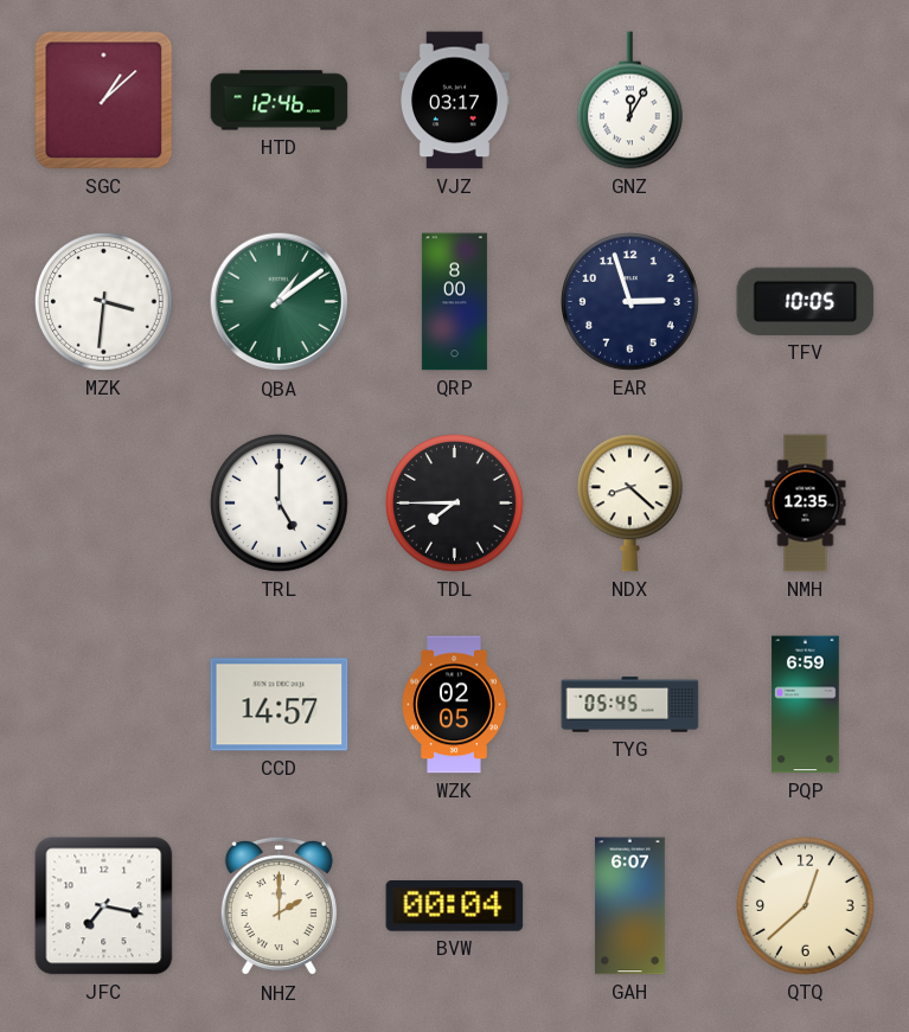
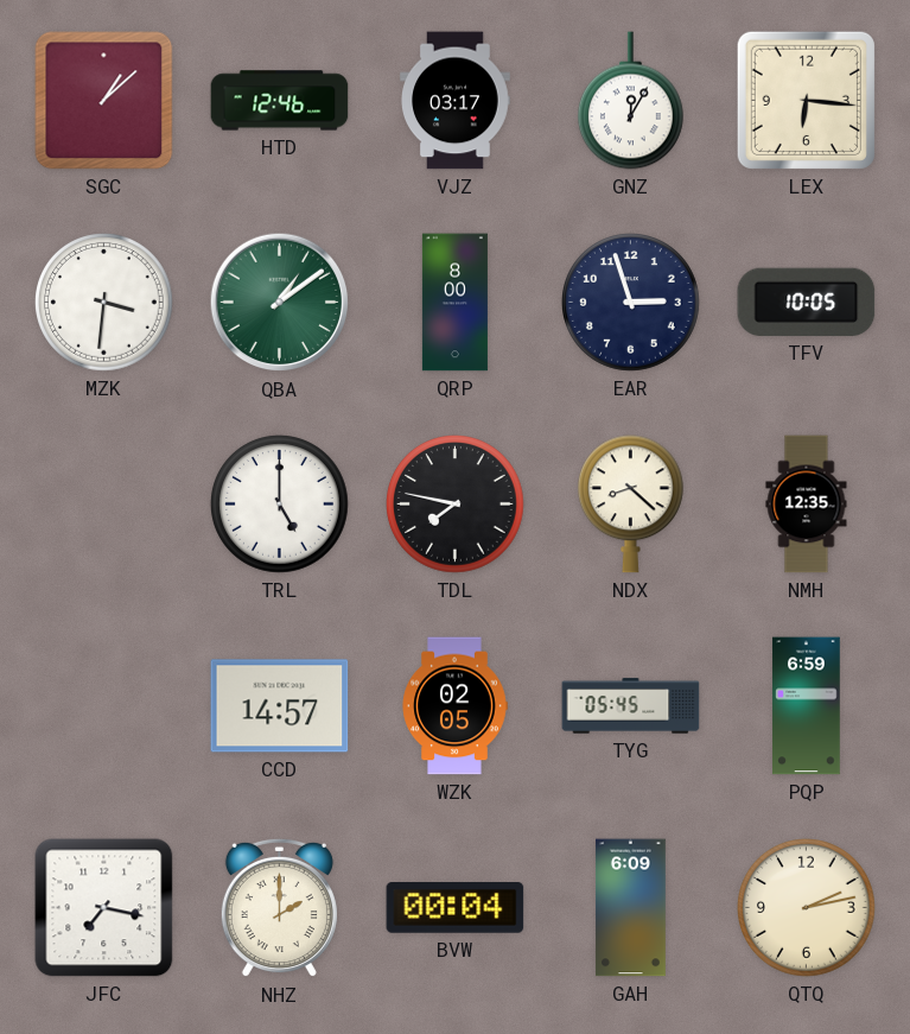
LEX: none -> 6:16 (806, 100)
TDL: 7:45 -> 7:47 (456, 505)
GAH: 6:07 -> 6:09 (630, 908)
QTQ: 12:38 -> 2:13 (807, 908)
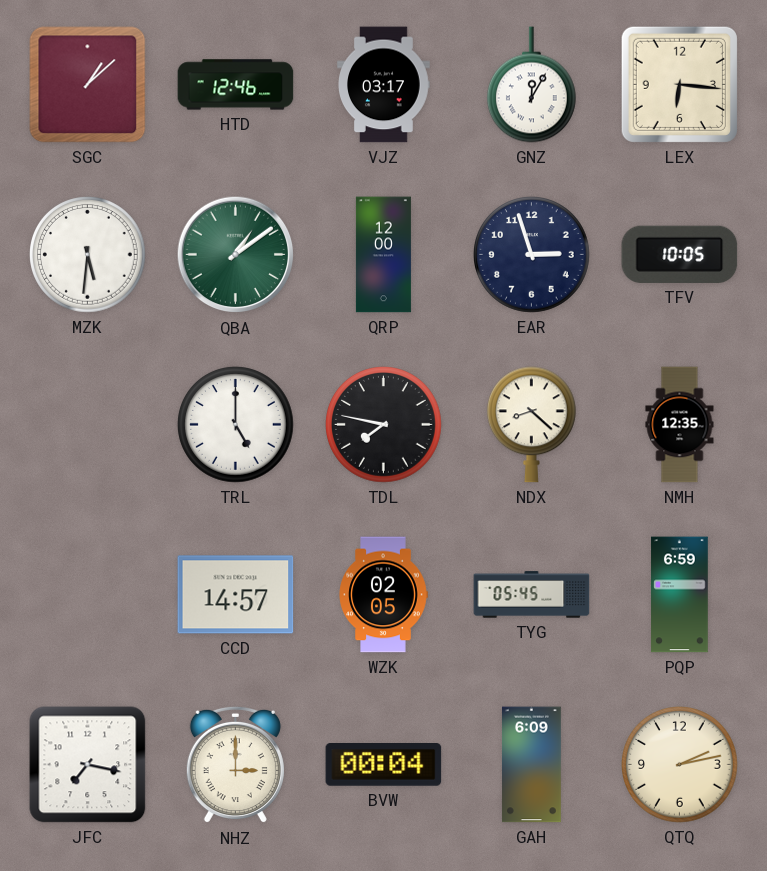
MZK: 3:31 -> 5:31 (88, 255)
QRP: 8:00 -> 12:00 (383, 255)
NHZ: 2:00 -> 3:00 (235, 765)
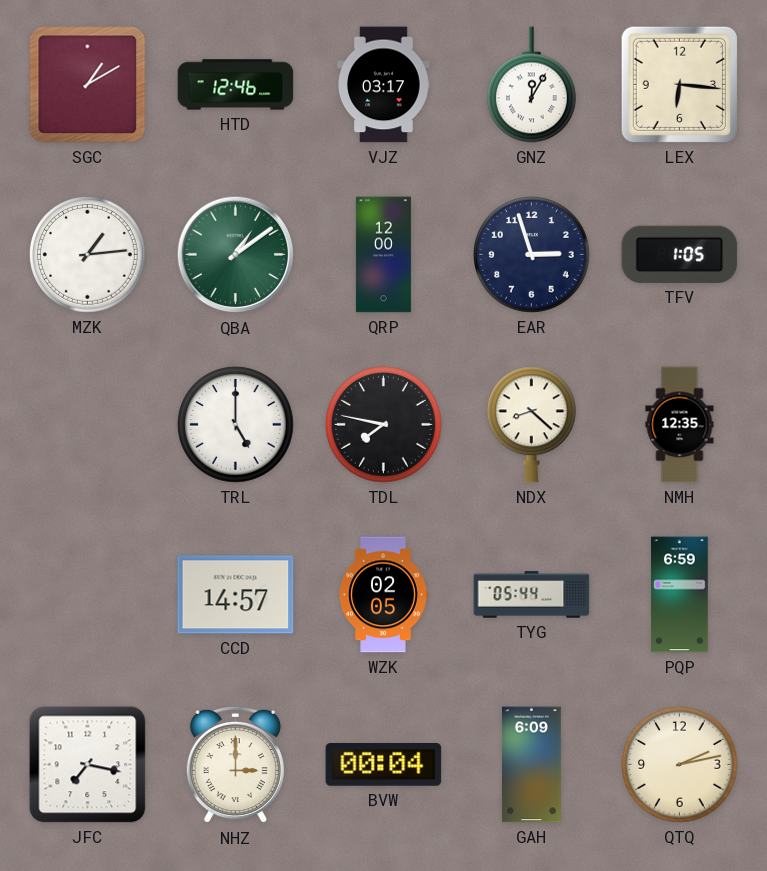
SGC: 1:08 -> 1:10 (88, 85)
MZK: 5:31 -> 1:14 (88, 255)
TFV: 10:05 -> 1:05 (680, 254)
TYG: 05:45 -> 05:44 (532, 595)
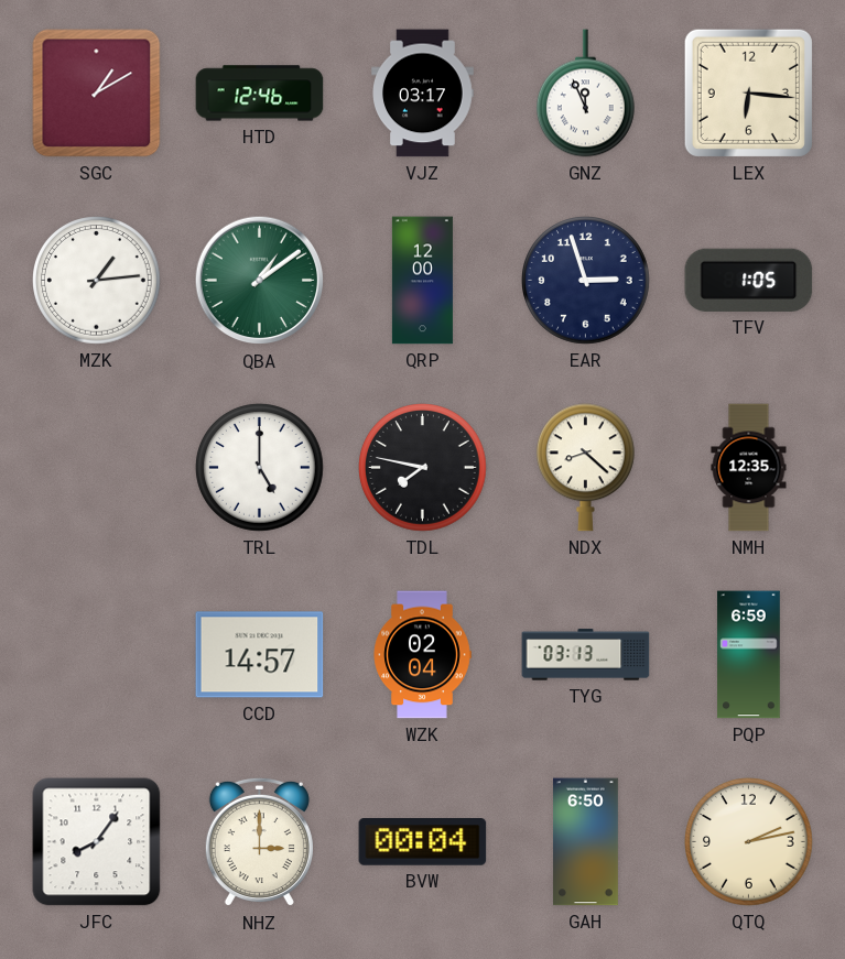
GNZ: 12:05 -> 11:56 (585, 94)
WZK: 02:05 -> 02:04 (422, 655)
TYG: 05:44 -> 03:13 (586, 655)
JFC: 7:17 -> 8:06 (97, 842)
GAH: 6:09 -> 6:50 (585, 842)
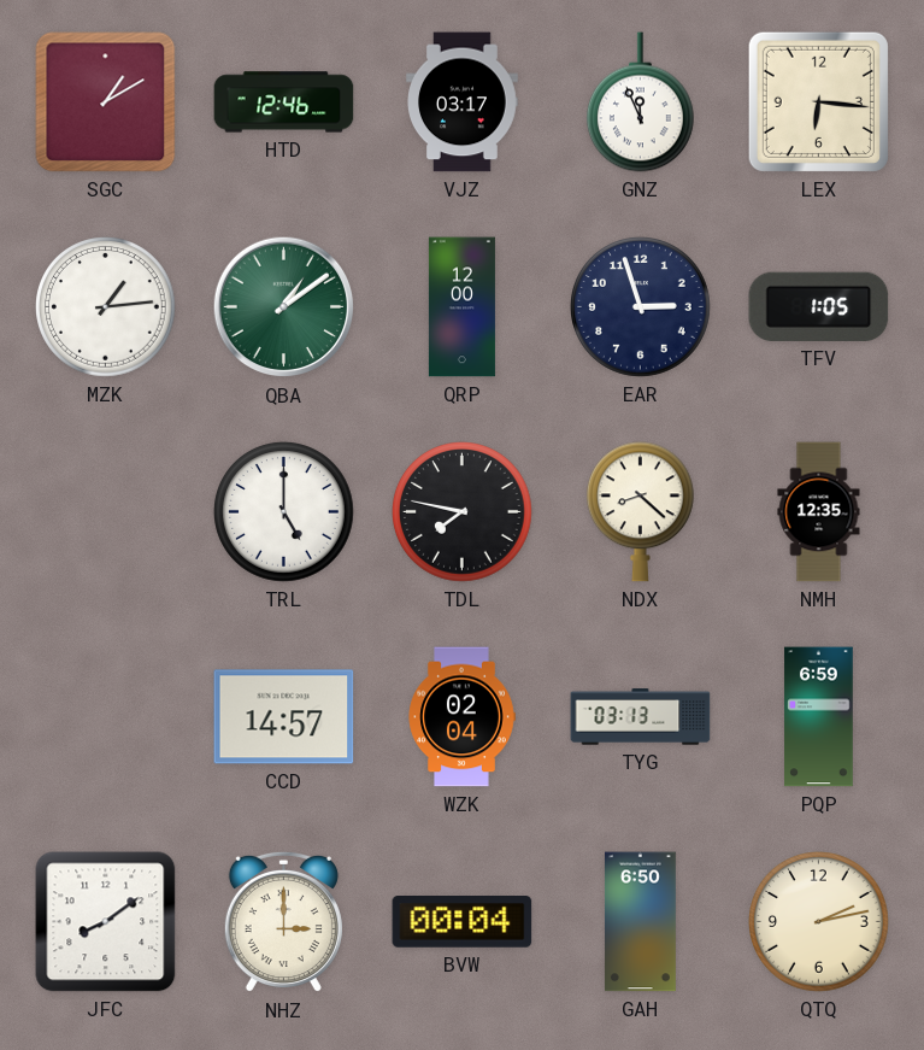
JFC: 8:06 -> 8:09 (106, 922)
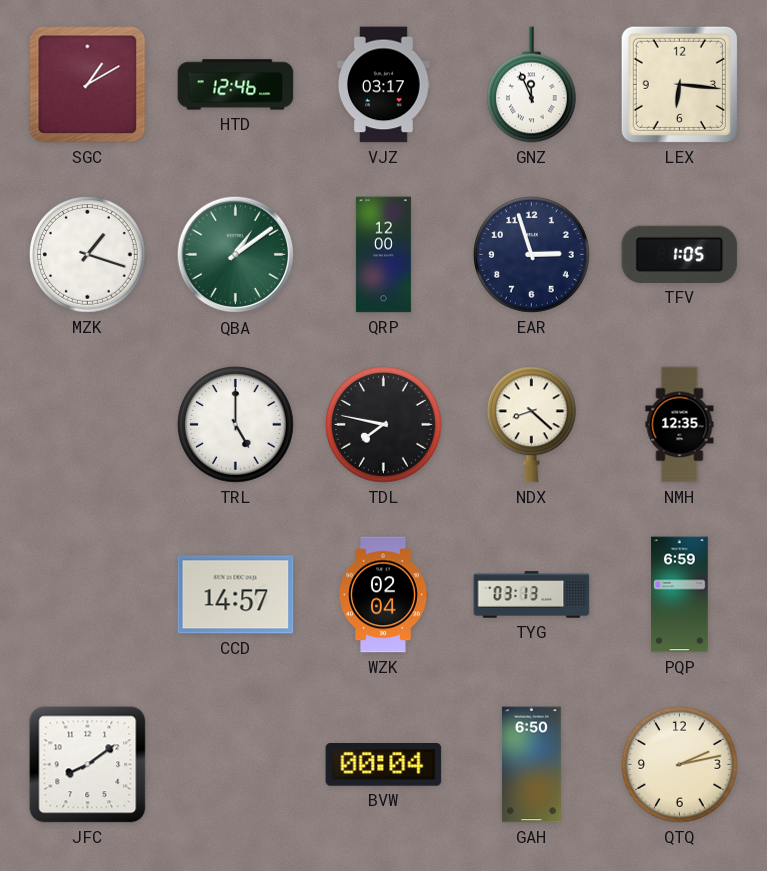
MZK: 1:14 -> 1:18 (88, 255)
NHZ: 3:00 -> none (283, 922)
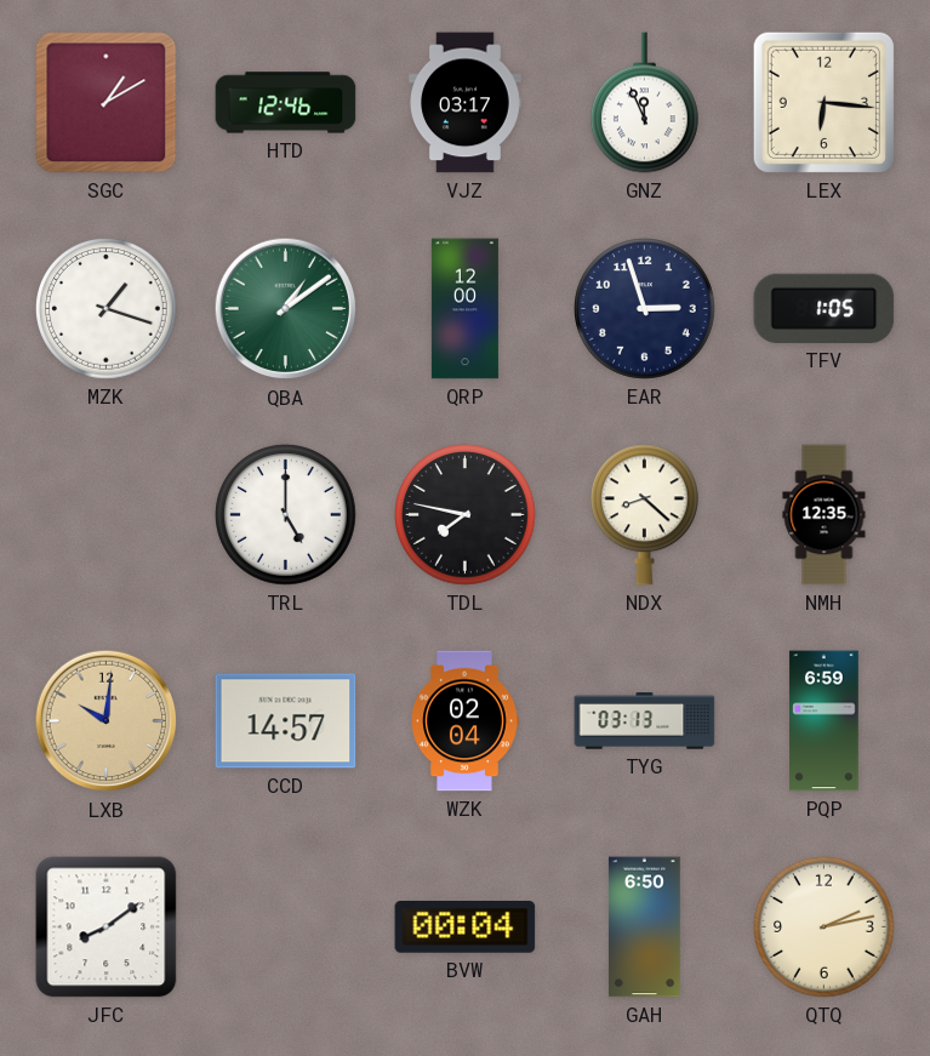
LXB: none -> 10:01 (107, 721)
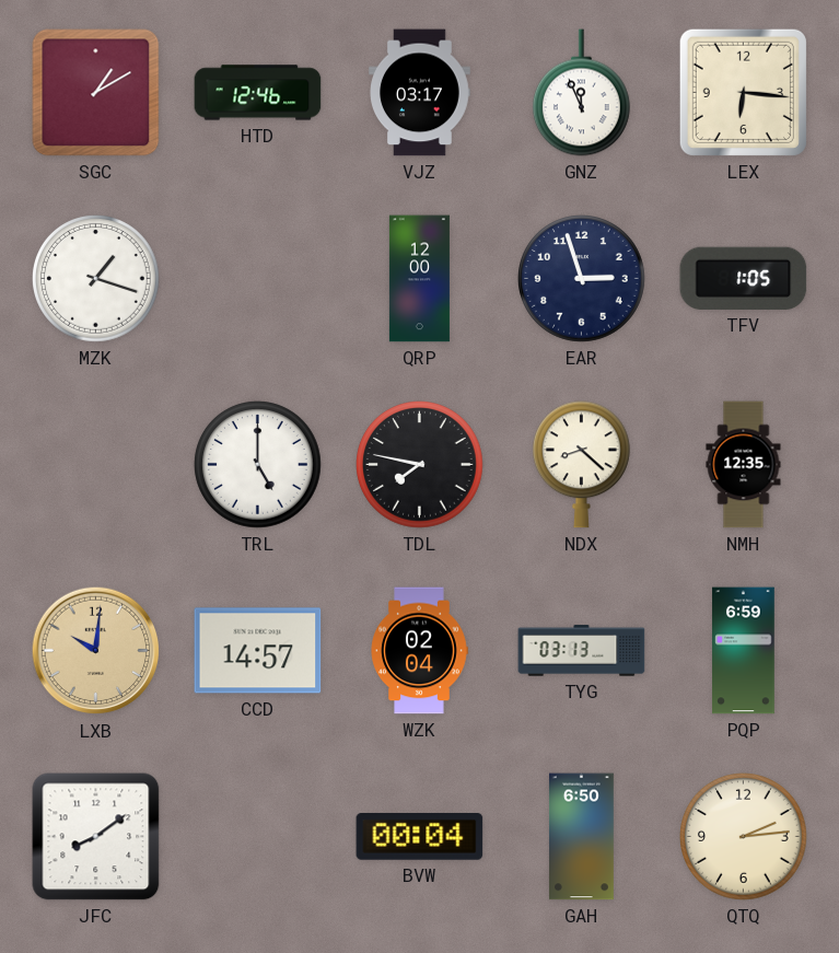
QBA: 1:09 -> none (286, 309)
QTQ: 2:13 -> 2:14 (744, 837)
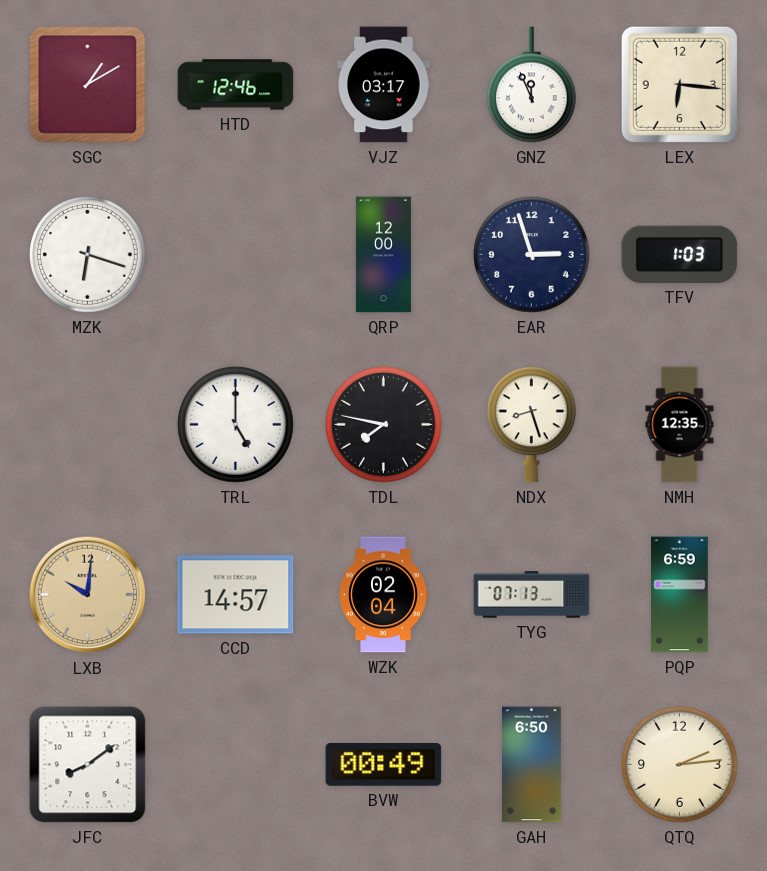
MZK: 1:18 -> 6:18 (88, 255)
TFV: 1:05 -> 1:03 (680, 254)
NDX: 8:22 -> 8:27 (531, 425)
TYG: 03:13 -> 07:13 (532, 595)
BVW: 00:04 -> 00:49 (384, 765)
